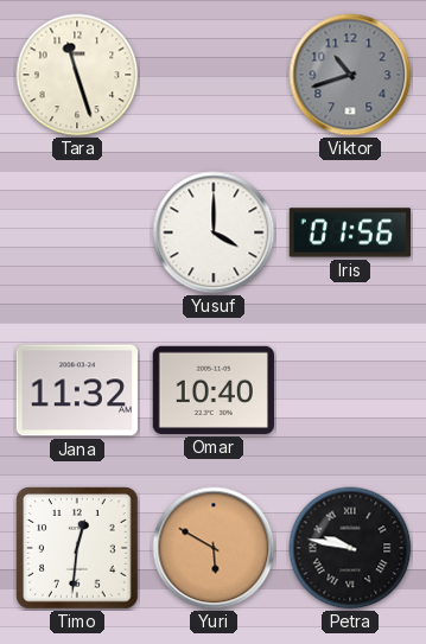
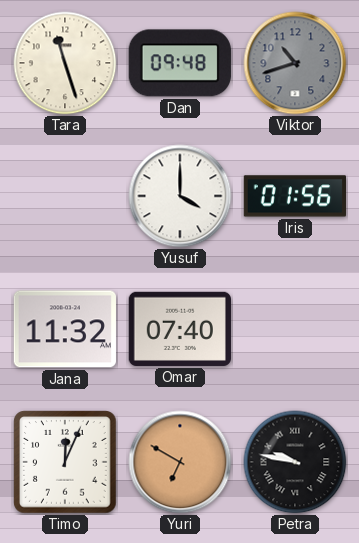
Dan: none -> 09:48 (180, 63)
Omar: 10:40 -> 07:40 (180, 329)
Timo: 12:31 -> 12:04 (65, 462)
Yuri: 5:50 -> 6:50 (180, 462)
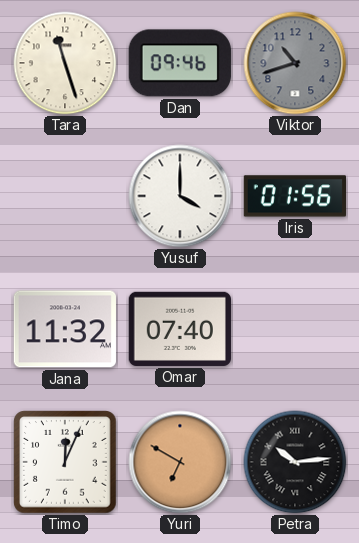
Dan: 09:48 -> 09:46 (180, 63)
Petra: 9:47 -> 10:14 (295, 462)
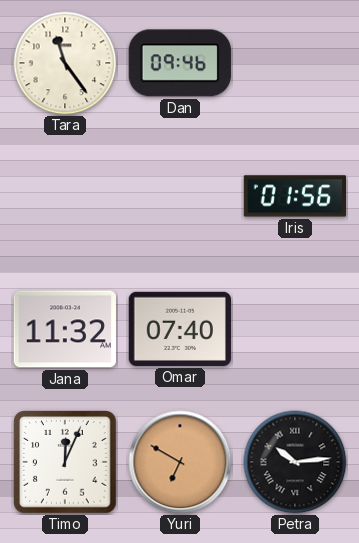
Tara: 11:27 -> 11:24 (65, 63)
Viktor: 10:42 -> none (295, 63)
Yusuf: 4:00 -> none (180, 196)
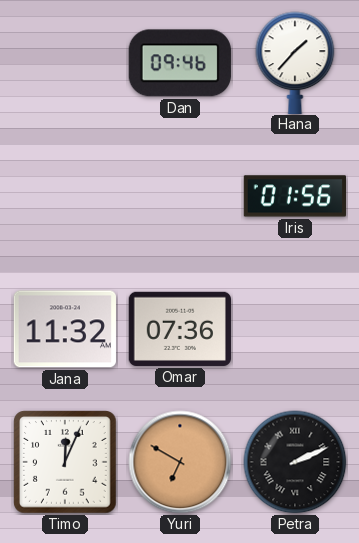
Tara: 11:24 -> none (65, 63)
Hana: none -> 1:37 (295, 62)
Omar: 07:40 -> 07:36 (180, 329)
Petra: 10:14 -> 2:11 (295, 462)
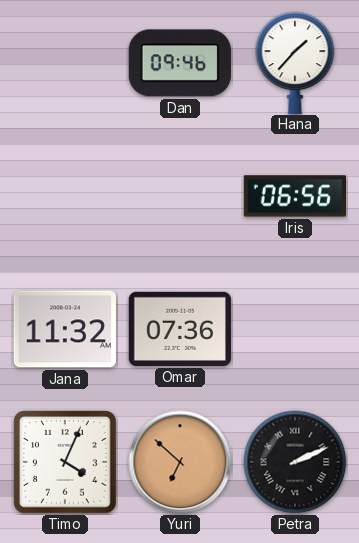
Iris: 01:56 -> 06:56 (294, 196)
Timo: 12:04 -> 4:04 (65, 462)
Yuri: 6:50 -> 6:52 (180, 462)
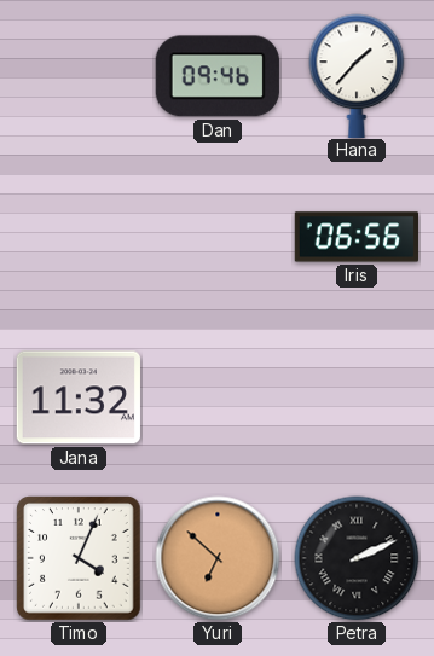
Omar: 07:36 -> none (180, 329)
